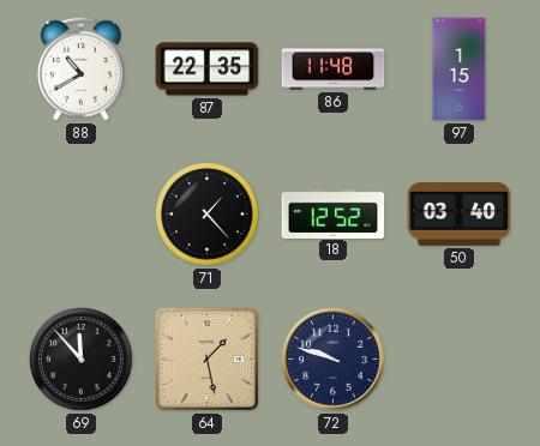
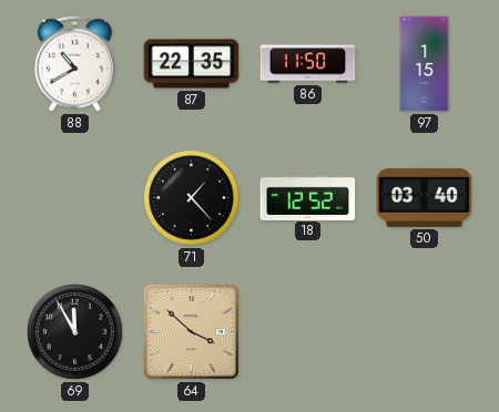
86: 11:48 -> 11:50 (308, 64)
69: 11:53 -> 11:55 (75, 332)
64: 1:28 -> 3:52 (191, 331)
72: 9:48 -> none (334, 360)
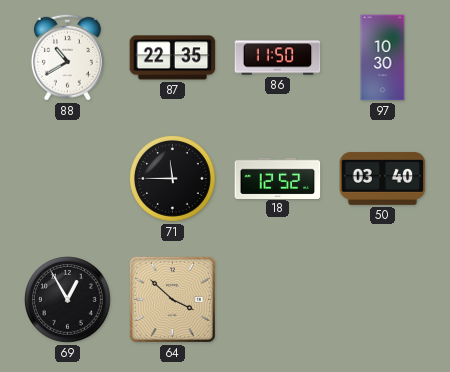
97: 1:15 -> 10:30 (383, 58)
71: 1:23 -> 11:45 (173, 179)
69: 11:55 -> 12:55 (68, 300)
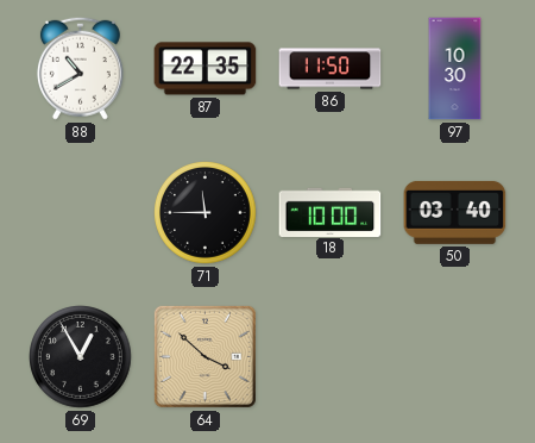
18: 12:52 -> 10:00 (331, 212)
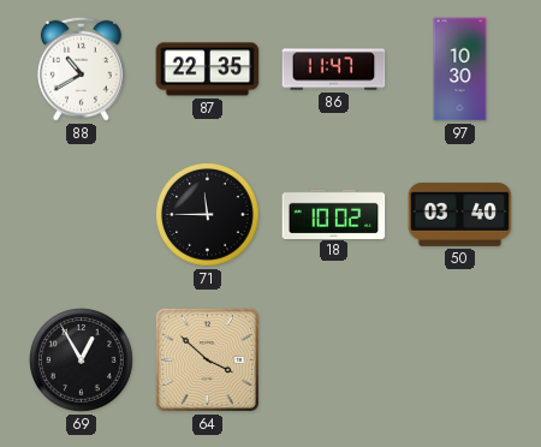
86: 11:50 -> 11:47 (334, 70)
18: 10:00 -> 10:02 (334, 214)
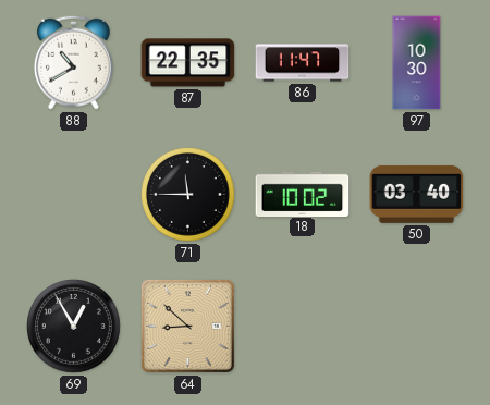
64: 3:52 -> 8:52 (187, 326)
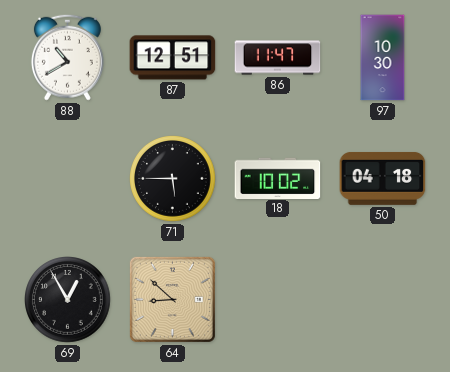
87: 22:35 -> 12:51 (173, 58)
71: 11:45 -> 5:45 (173, 179)
50: 03:40 -> 04:18 (383, 178)
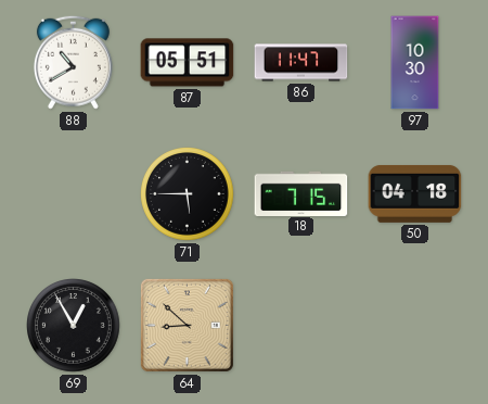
87: 12:51 -> 05:51 (188, 63)
18: 10:02 -> 7:15 (301, 193)
